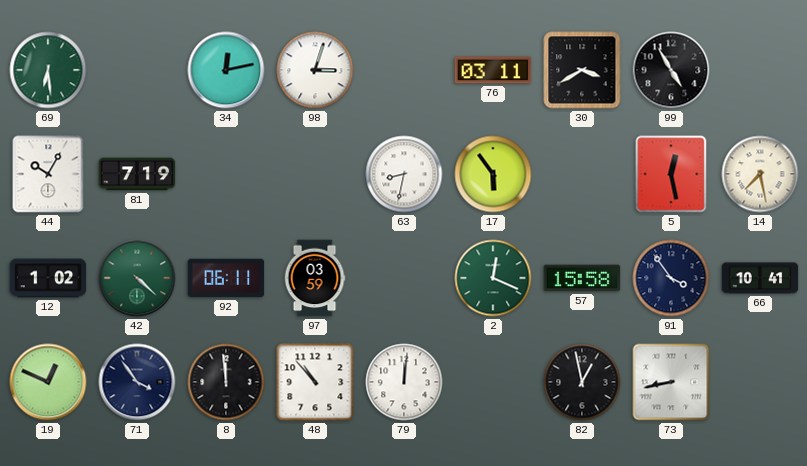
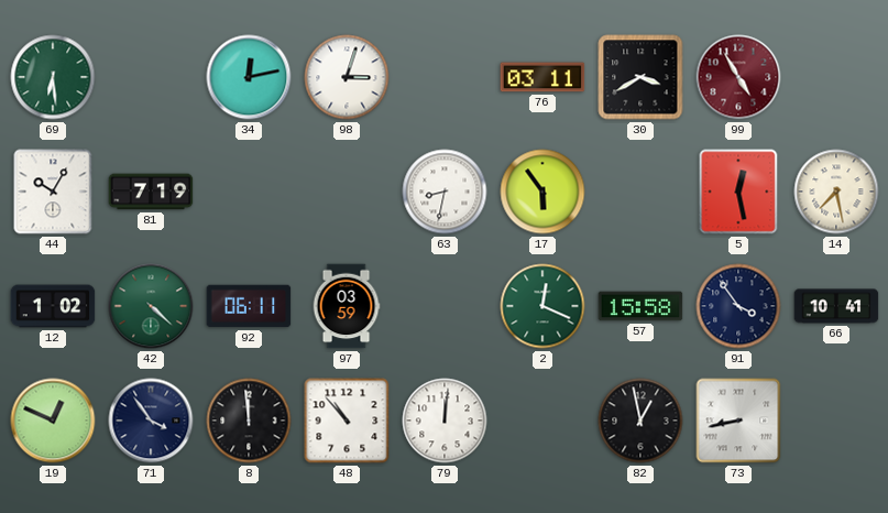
99 dial: black -> burgundy (738, 77)
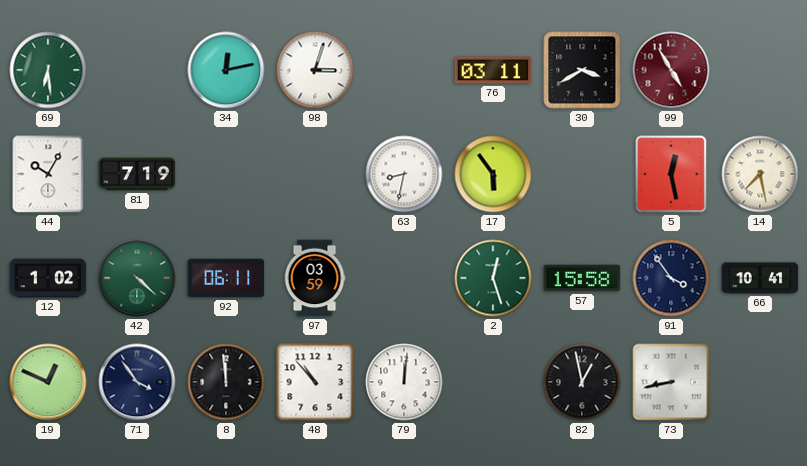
2: 12:19 -> 12:27 (493, 278)
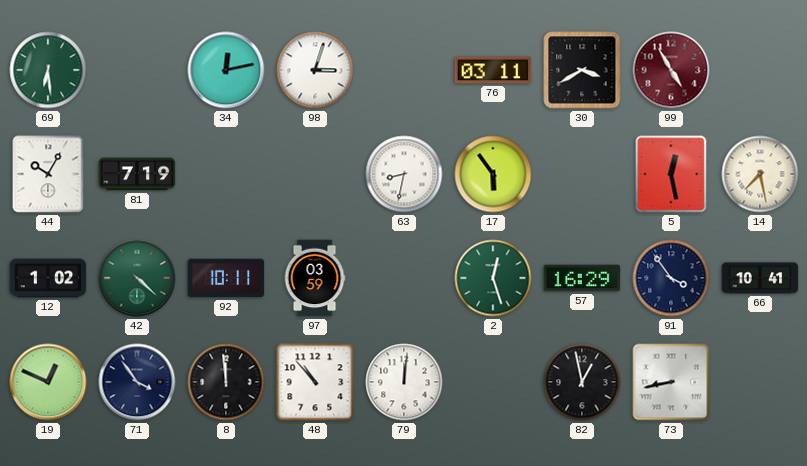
92: 06:11 -> 10:11 (226, 278)
57: 15:58 -> 16:29 (582, 278)
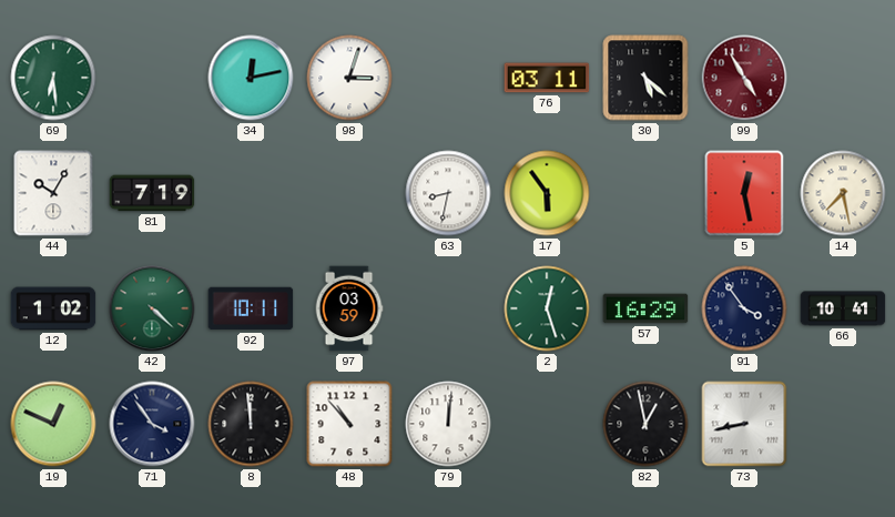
30: 3:40 -> 5:22 (645, 78)
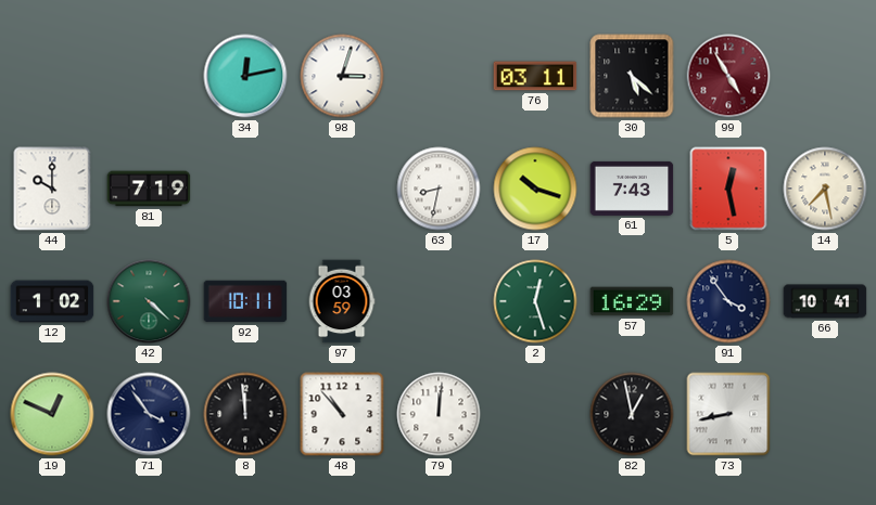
69: 6:29 -> none (53, 78)
44: 10:05 -> 10:00 (52, 189)
17: 5:54 -> 10:18 (535, 189)
61: none -> 7:43 (632, 189)
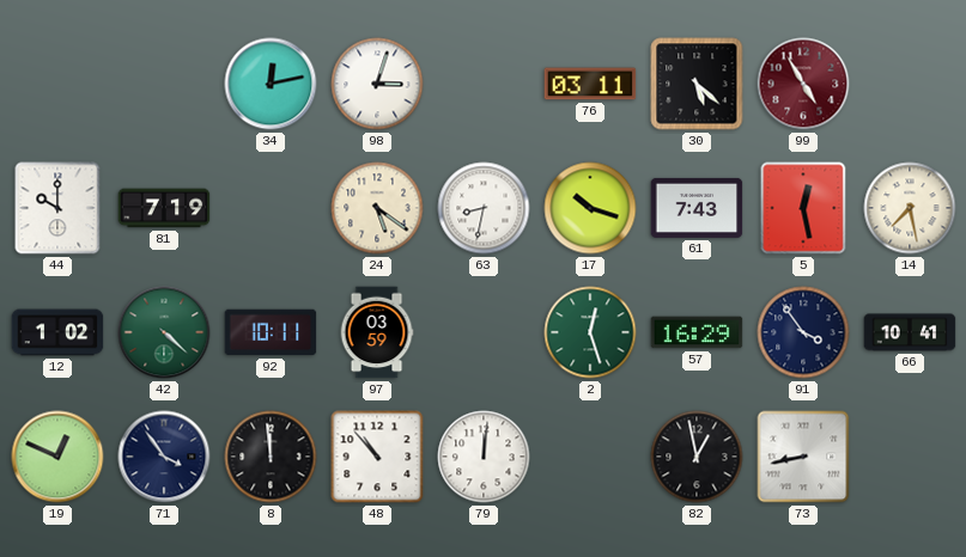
24: none -> 5:21 (377, 208)
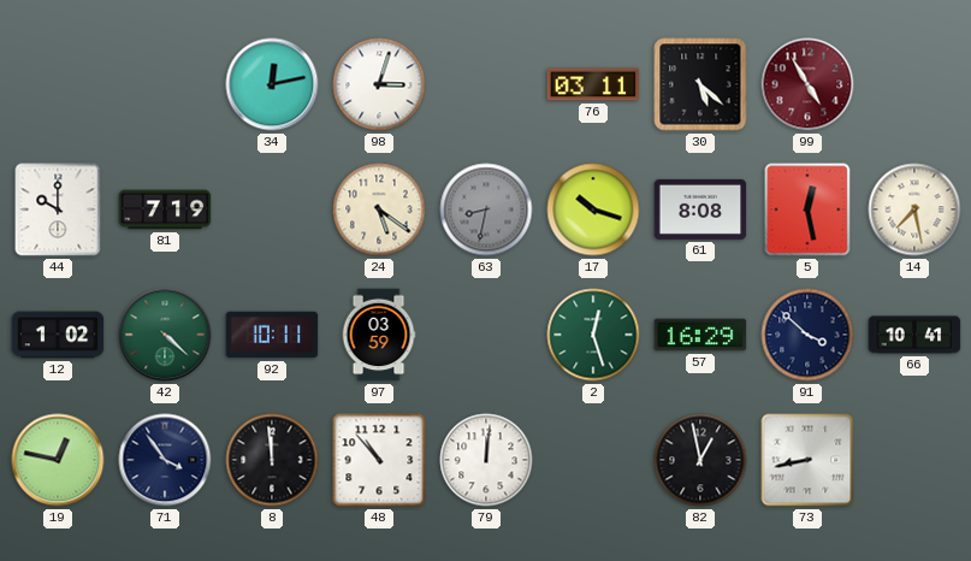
63 dial: white -> grey (486, 209)
61: 7:43 -> 8:08 (700, 209)
91: 3:54 -> 3:52 (807, 335)
19: 12:49 -> 12:47 (58, 460)
